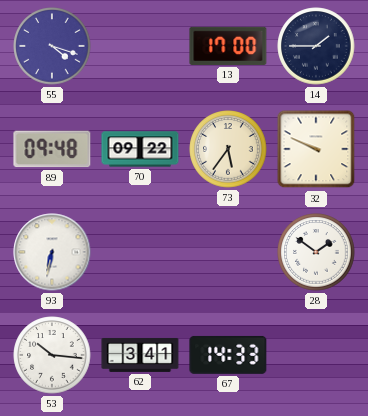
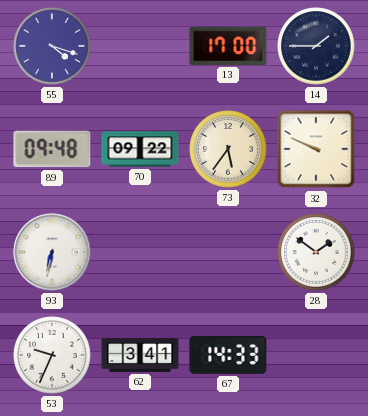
53: 10:16 -> 9:34 (52, 355)
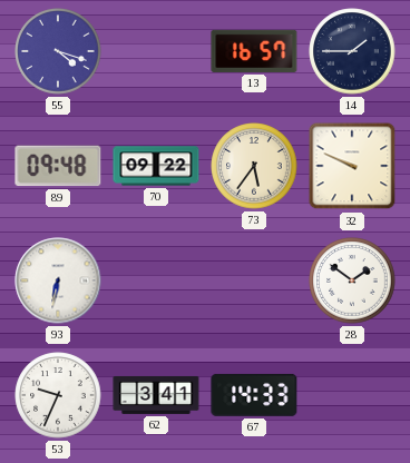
13: 17:00 -> 16:57 (254, 51)
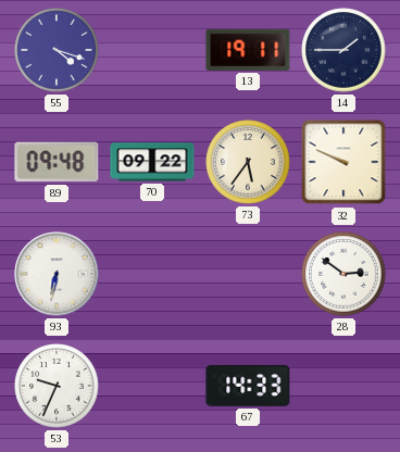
13: 16:57 -> 19:11 (248, 50)
28: 1:51 -> 2:51 (343, 274)
62: 3:41 -> none (156, 395)
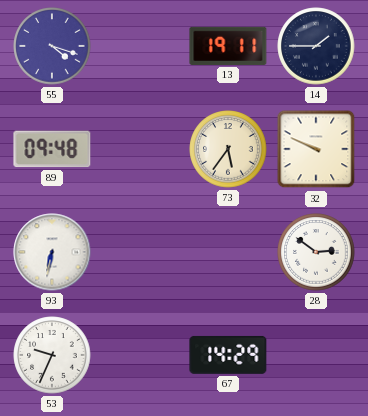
70: 09:22 -> none (152, 162)
67: 14:33 -> 14:29 (228, 355)
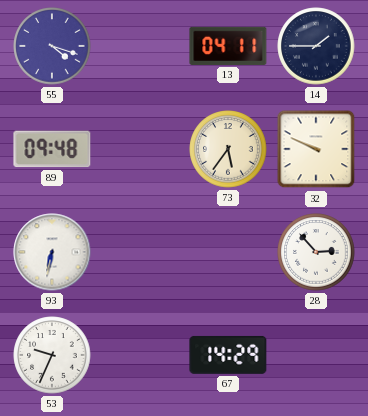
13: 19:11 -> 04:11 (228, 46)
28: 2:51 -> 2:53 (316, 252)
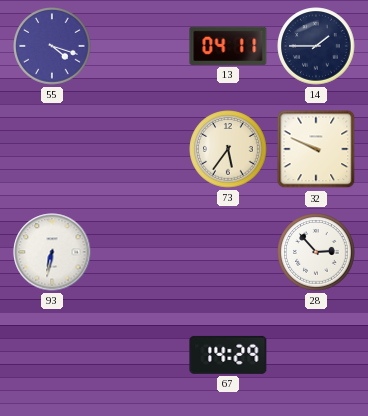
89: 09:48 -> none (52, 149)
53: 9:34 -> none (52, 355)
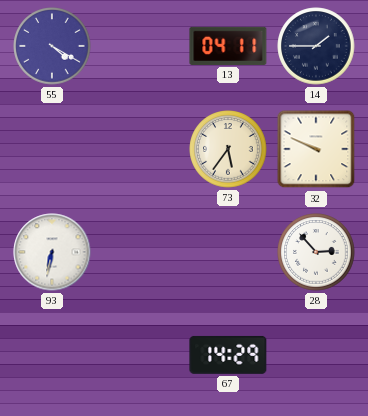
55: 4:18 -> 4:20 (52, 46)
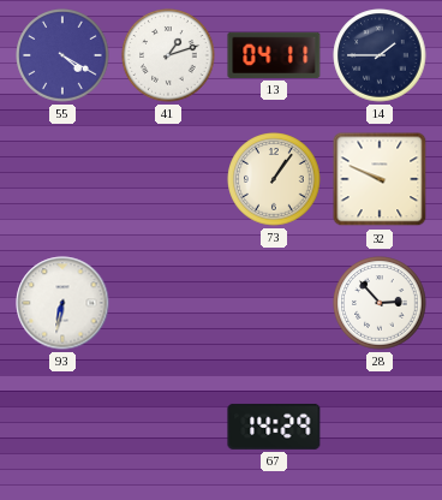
41: none -> 1:12 (168, 55)
73: 5:36 -> 1:06 (274, 179)
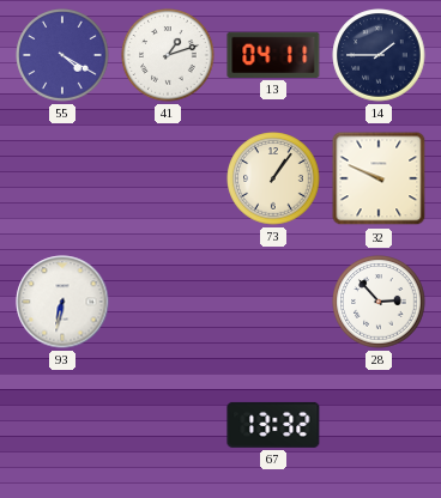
67: 14:29 -> 13:32 (273, 425)
